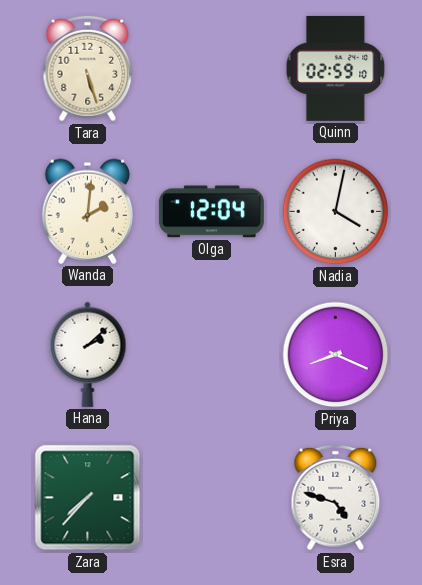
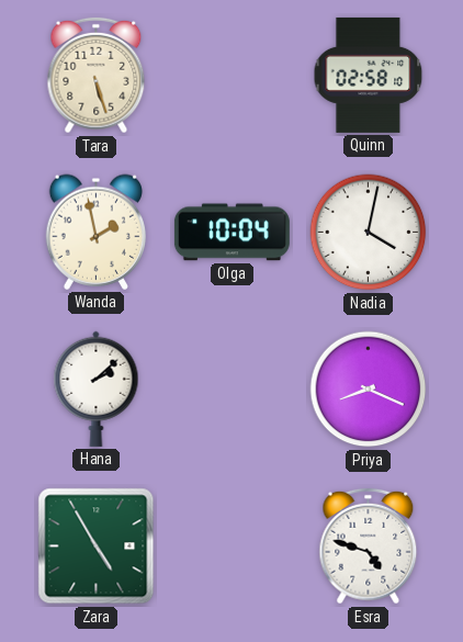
Quinn: 02:59 -> 02:58 (369, 75)
Wanda: 2:01 -> 1:58 (95, 232)
Olga: 12:04 -> 10:04 (231, 233)
Zara: 7:37 -> 4:55 (97, 547)
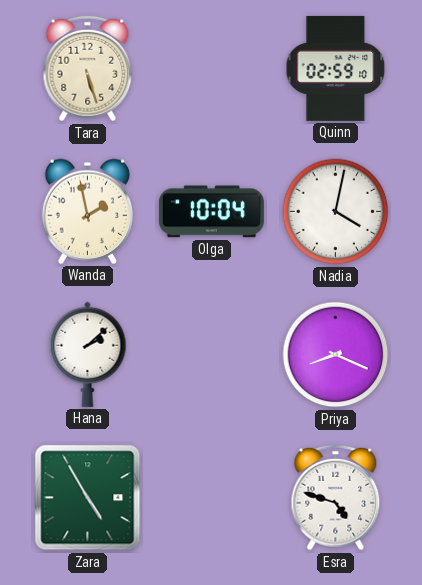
Quinn: 02:58 -> 02:59 (336, 68)
